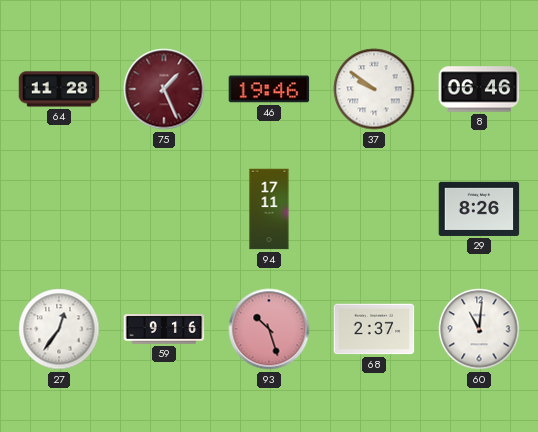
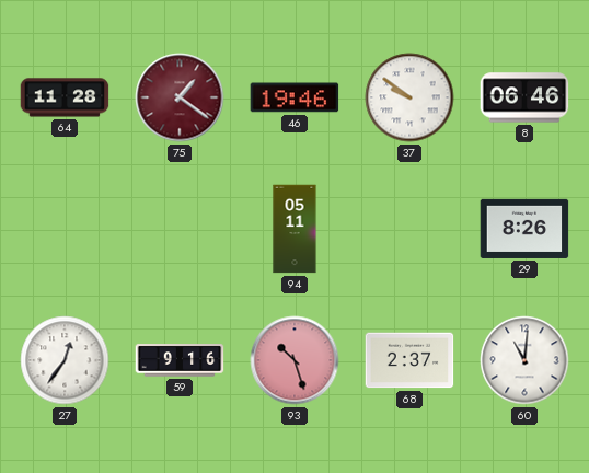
75: 1:26 -> 1:21 (180, 97)
94: 17:11 -> 05:11 (294, 229)
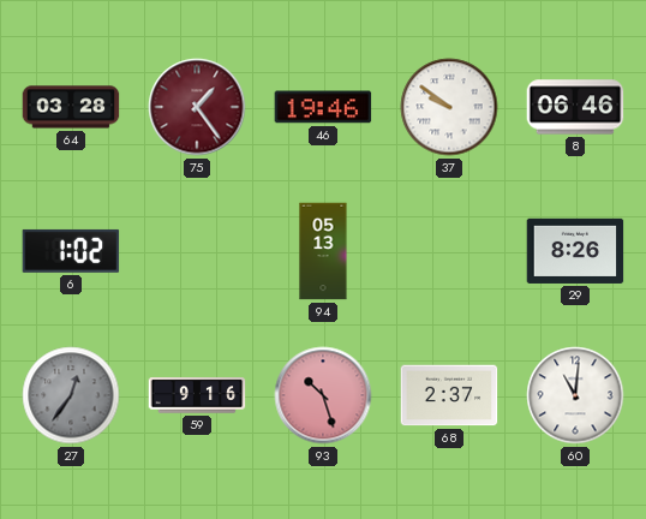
64: 11:28 -> 03:28 (71, 107)
75: 1:21 -> 1:24 (197, 107)
6: none -> 1:02 (71, 251)
94: 05:11 -> 05:13 (323, 251)
27 dial: white -> grey (71, 395)
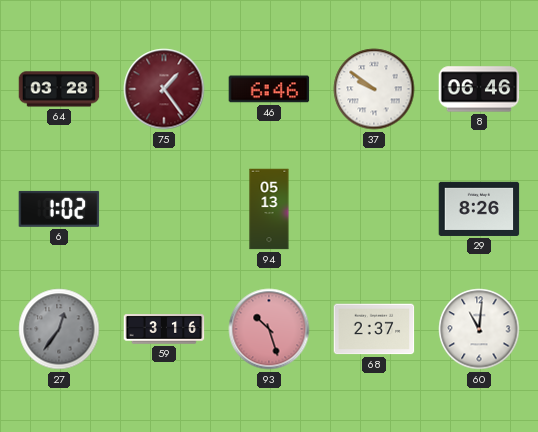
46: 19:46 -> 6:46 (269, 89)
59: 9:16 -> 3:16 (164, 329)
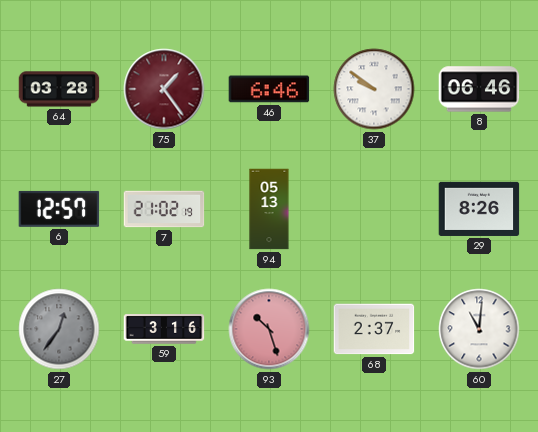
6: 1:02 -> 12:57 (59, 209)
7: none -> 21:02 (164, 209)
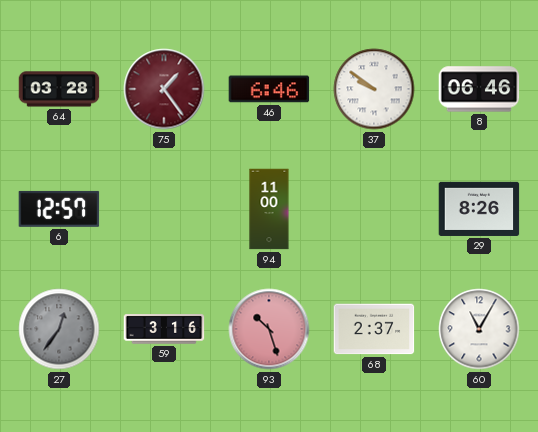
7: 21:02 -> none (164, 209)
94: 05:13 -> 11:00 (269, 209)
60: 11:01 -> 11:05 (479, 329)
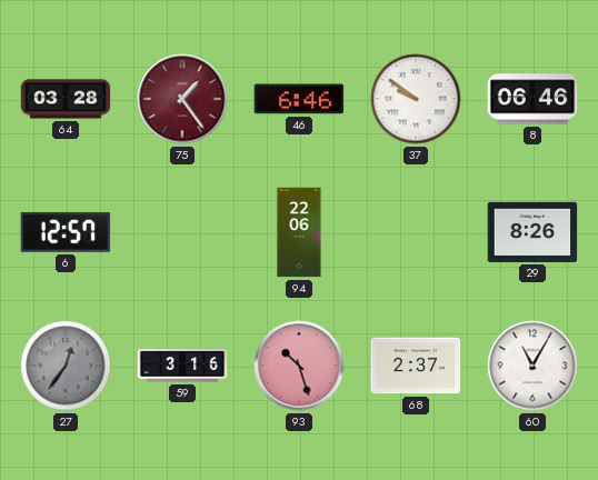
94: 11:00 -> 22:06 (299, 232)
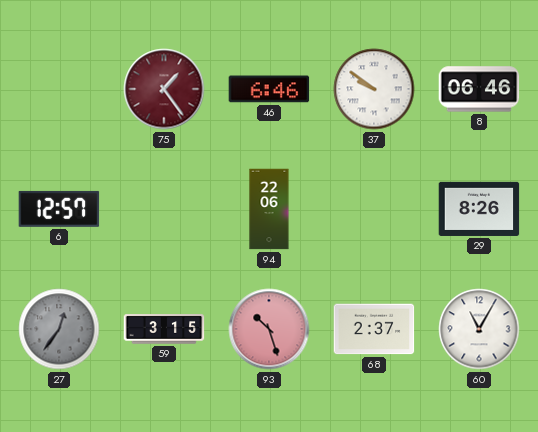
64: 03:28 -> none (66, 99)
59: 3:16 -> 3:15 (164, 329)
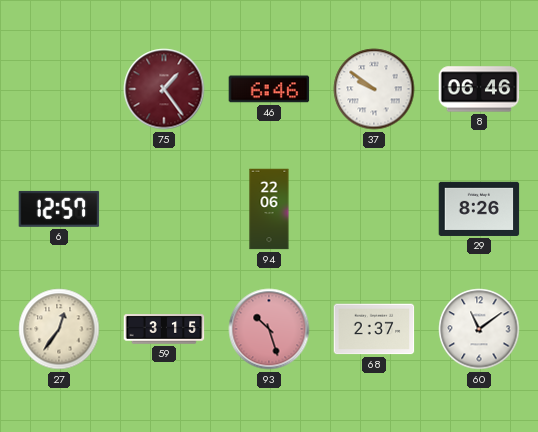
27 dial: grey -> cream (59, 329)
60: 11:05 -> 11:09 (479, 329)
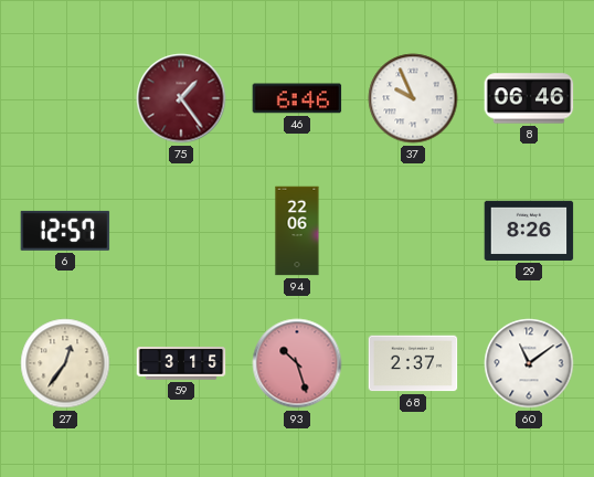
37: 9:51 -> 9:56 (413, 98)
